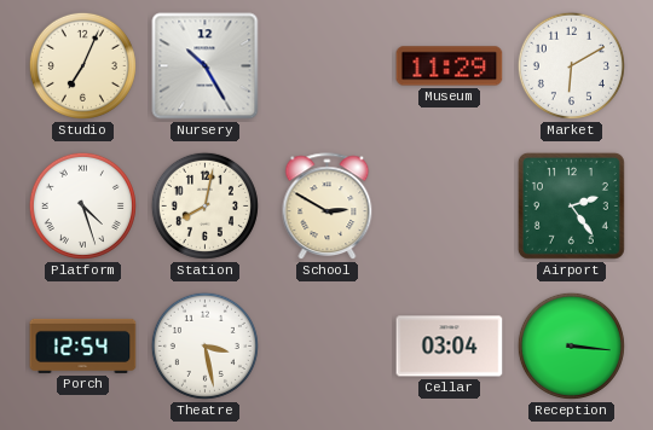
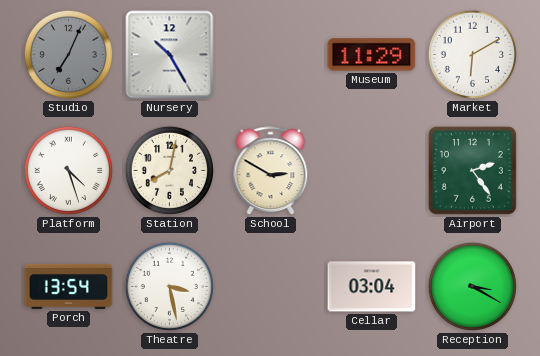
Studio dial: cream -> grey (68, 54)
Porch: 12:54 -> 13:54 (69, 286)
Reception: 3:16 -> 3:20 (472, 286)
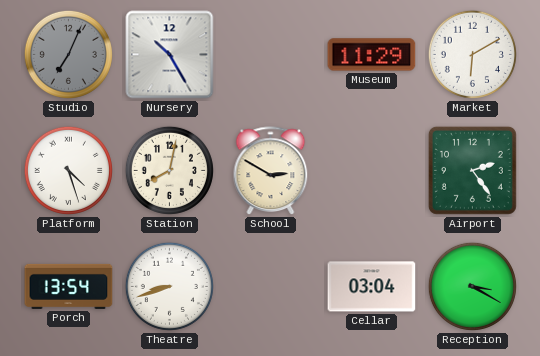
Theatre: 3:28 -> 8:42 (169, 286)
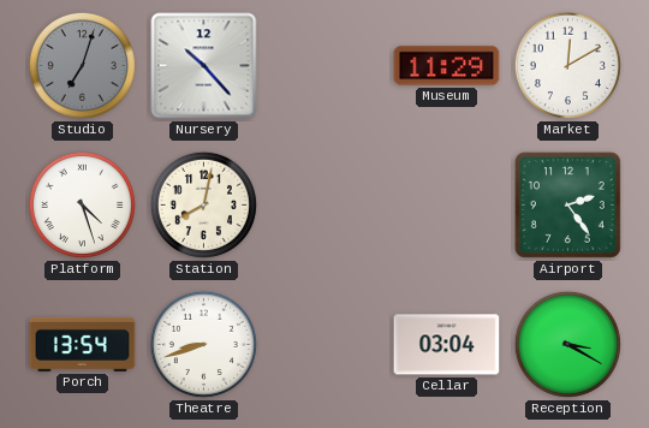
Studio: 7:04 -> 7:03 (82, 65)
Nursery: 10:25 -> 10:23 (204, 66)
Market: 6:10 -> 12:10 (567, 65)
School: 2:50 -> none (271, 171)
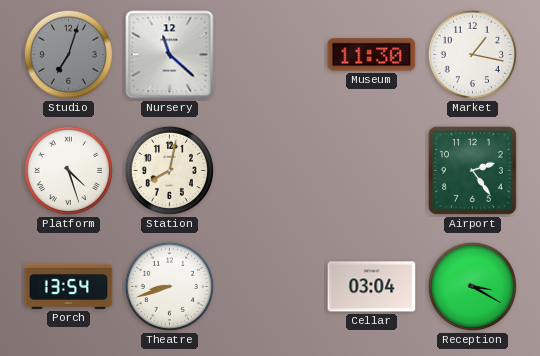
Nursery: 10:23 -> 11:22 (170, 55)
Museum: 11:29 -> 11:30 (372, 55)
Market: 12:10 -> 1:17 (472, 54)
